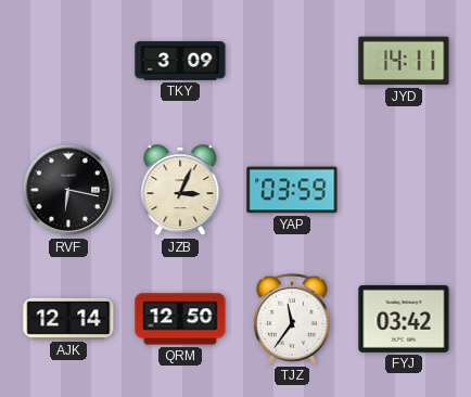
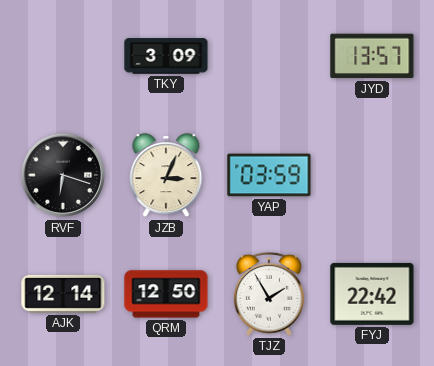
JYD: 14:11 -> 13:57 (372, 56)
RVF: 6:17 -> 6:18 (63, 175)
TJZ: 11:36 -> 1:55 (269, 294)
FYJ: 03:42 -> 22:42 (372, 294)
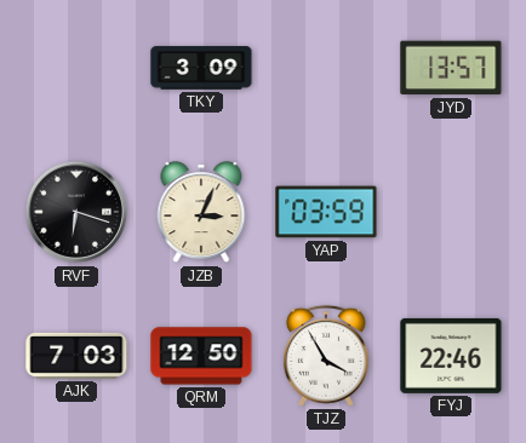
AJK: 12:14 -> 7:03 (76, 356)
TJZ: 1:55 -> 3:55 (326, 356)
FYJ: 22:42 -> 22:46 (451, 356)
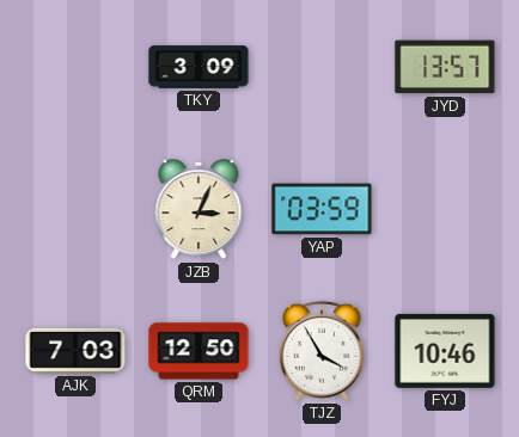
RVF: 6:18 -> none (76, 212)
FYJ: 22:46 -> 10:46 (445, 351)
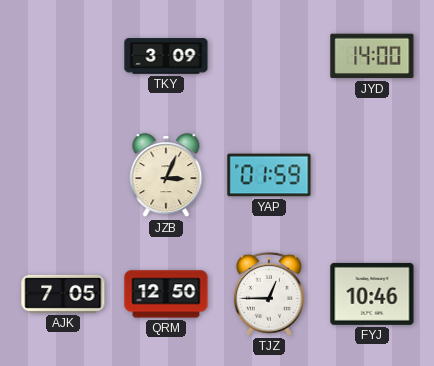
JYD: 13:57 -> 14:00 (372, 56)
YAP: 03:59 -> 01:59 (269, 175)
AJK: 7:03 -> 7:05 (63, 294)
TJZ: 3:55 -> 12:45 (269, 294)
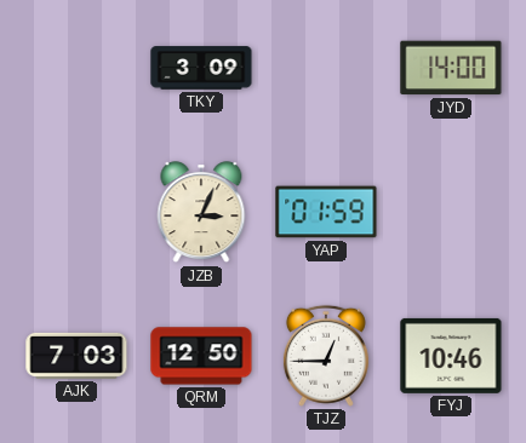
AJK: 7:05 -> 7:03 (76, 356)
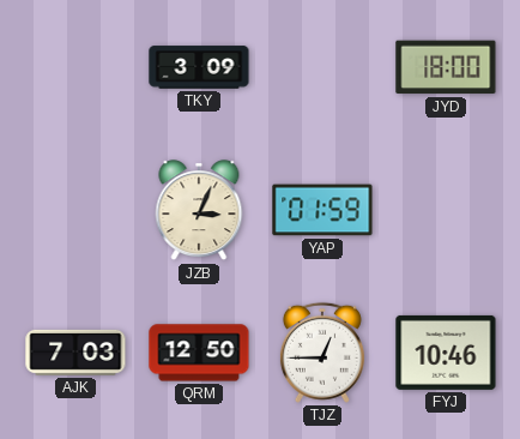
JYD: 14:00 -> 18:00 (446, 67)
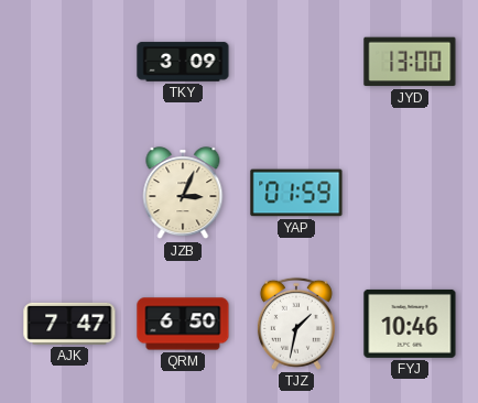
JYD: 18:00 -> 13:00 (410, 62)
AJK: 7:03 -> 7:47 (69, 324)
QRM: 12:50 -> 6:50 (183, 324)
TJZ: 12:45 -> 1:32 (296, 324)
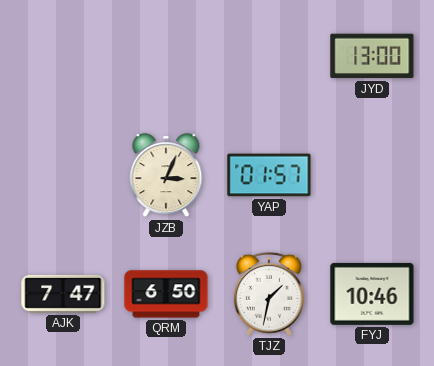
TKY: 3:09 -> none (183, 62)
YAP: 01:59 -> 01:57 (269, 175)
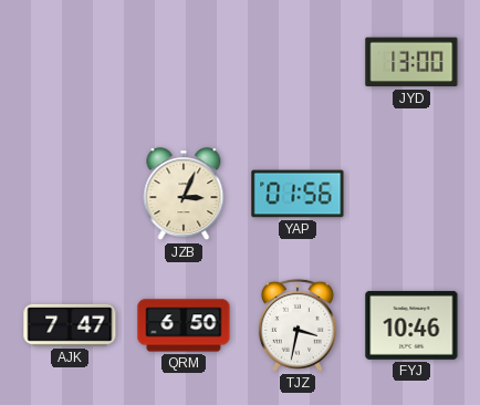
YAP: 01:57 -> 01:56 (298, 194)
TJZ: 1:32 -> 3:32 (298, 325)
